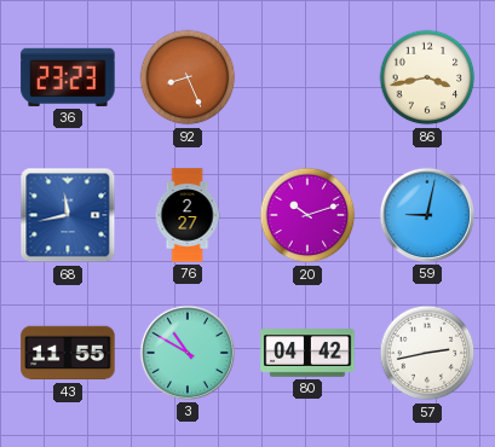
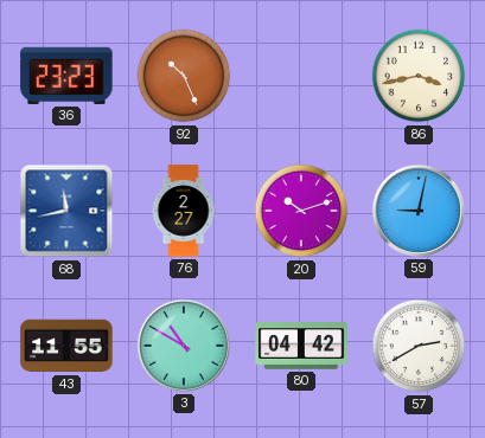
92: 8:26 -> 10:26 (184, 76)
57: 2:43 -> 2:40 (419, 346)
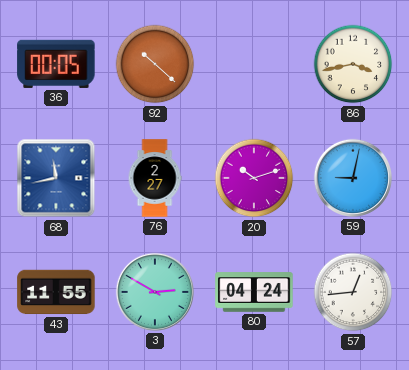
36: 23:23 -> 00:05 (56, 64)
92: 10:26 -> 10:22 (155, 64)
3: 10:50 -> 2:50 (155, 292)
80: 04:42 -> 04:24 (254, 292)
57: 2:40 -> 12:44 (353, 292)
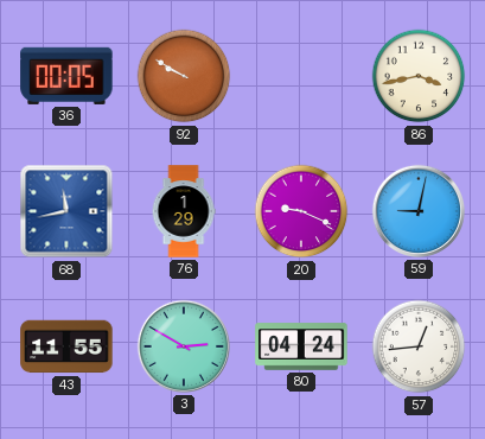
92: 10:22 -> 9:50 (184, 76)
76: 2:27 -> 1:29 (184, 211)
20: 10:12 -> 9:19 (301, 211)
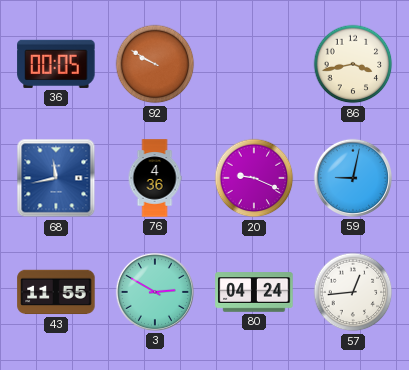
76: 1:29 -> 4:36 (155, 178)
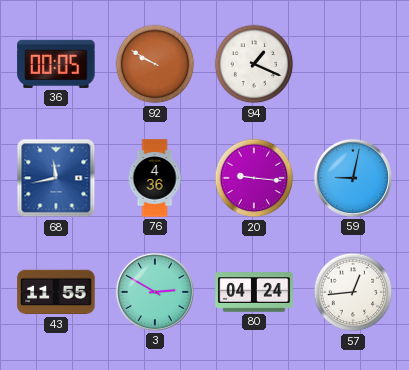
94: none -> 1:19 (254, 64)
86: 3:43 -> none (353, 64)
20: 9:19 -> 9:16 (254, 178)
